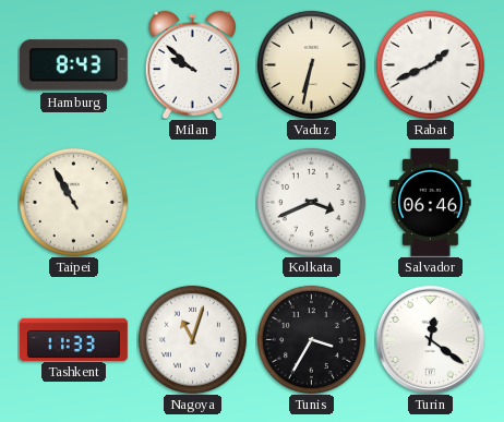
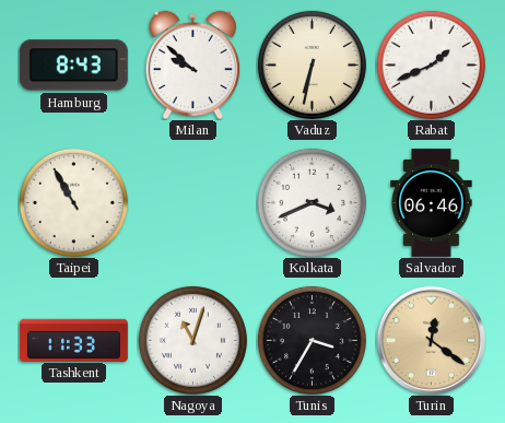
Turin dial: white -> champagne (431, 340)
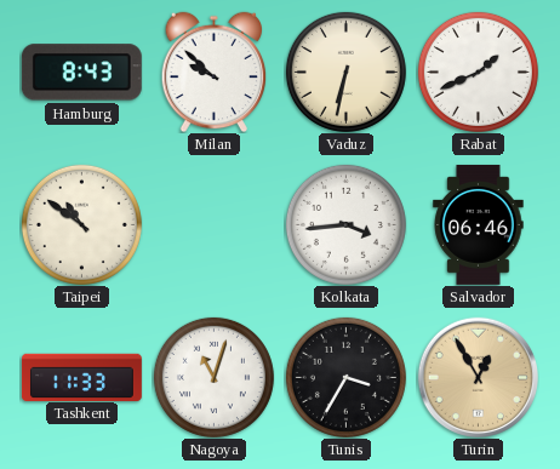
Taipei: 10:55 -> 10:51 (81, 224)
Kolkata: 3:41 -> 3:44 (345, 224)
Turin: 12:21 -> 12:55 (478, 377)
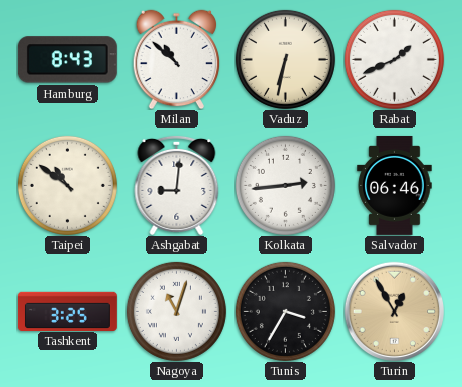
Milan: 9:52 -> 10:52 (177, 59)
Ashgabat: none -> 9:01 (177, 185)
Kolkata: 3:44 -> 2:44 (285, 185)
Tashkent: 11:33 -> 3:25 (67, 311)
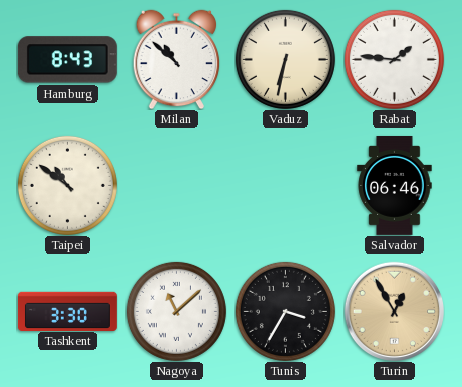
Rabat: 1:41 -> 1:46 (394, 59)
Ashgabat: 9:01 -> none (177, 185)
Kolkata: 2:44 -> none (285, 185)
Tashkent: 3:25 -> 3:30 (67, 311)
Nagoya: 11:03 -> 11:08 (176, 311)
